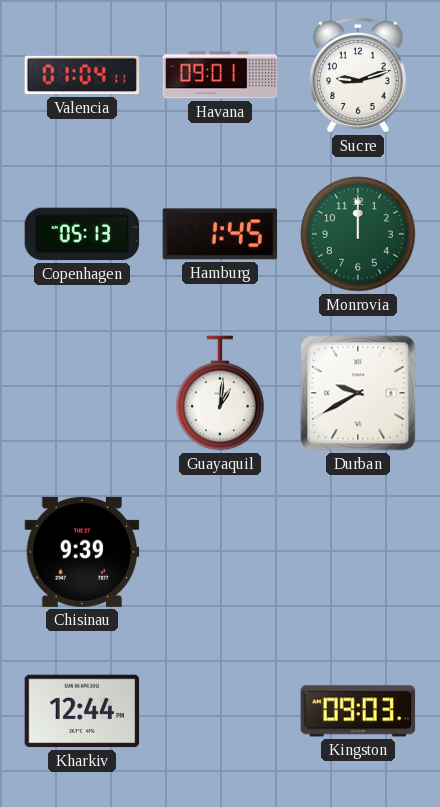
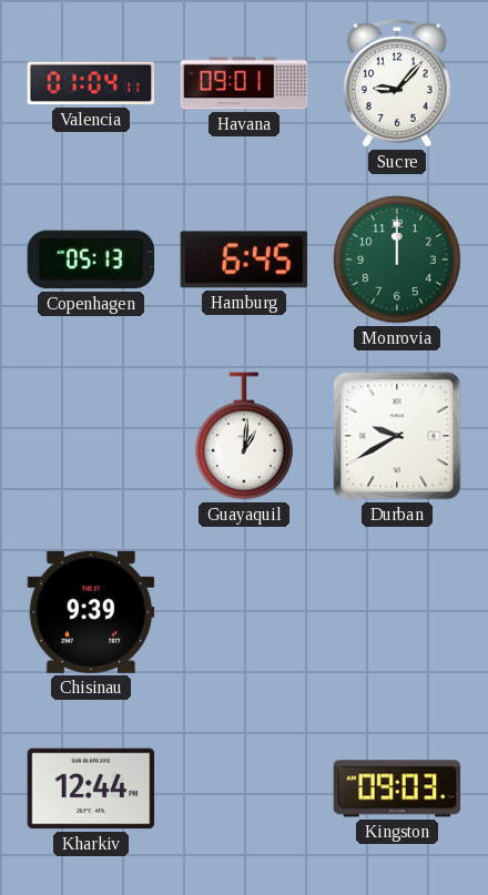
Sucre: 9:12 -> 9:07 (397, 83)
Hamburg: 1:45 -> 6:45 (244, 260)
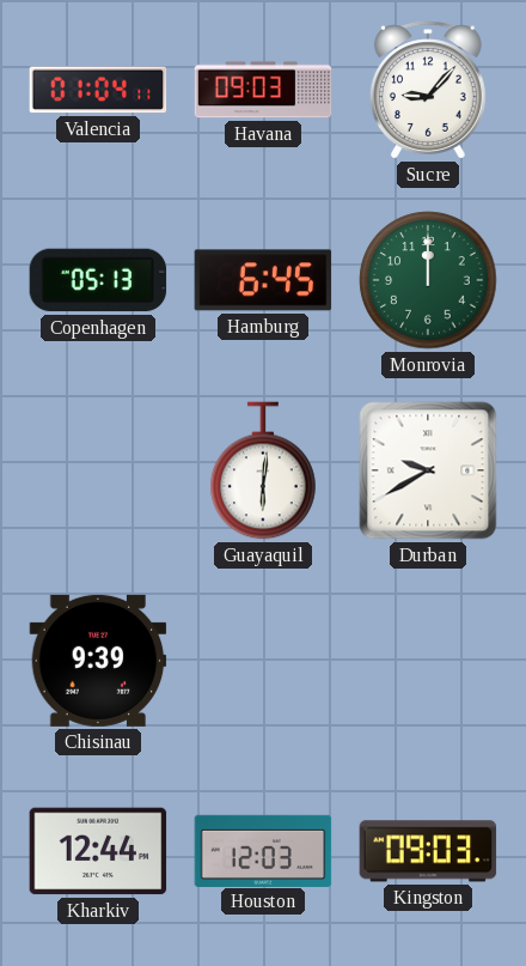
Havana: 09:01 -> 09:03 (263, 90)
Guayaquil: 1:01 -> 6:01 (263, 470)
Houston: none -> 12:03 (263, 850)
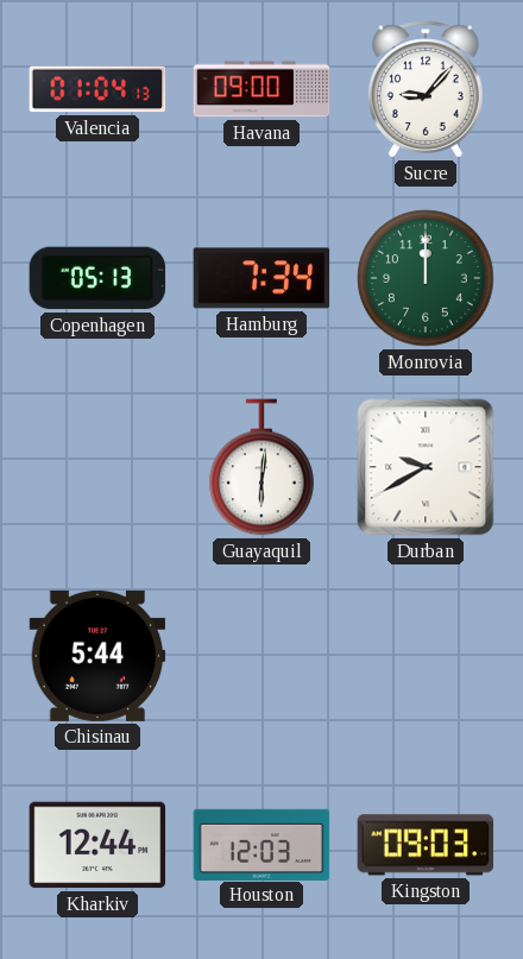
Valencia: 01:04:11 -> 01:04:13 (97, 89)
Havana: 09:03 -> 09:00 (261, 89)
Hamburg: 6:45 -> 7:34 (261, 278)
Chisinau: 9:39 -> 5:44 (97, 656)
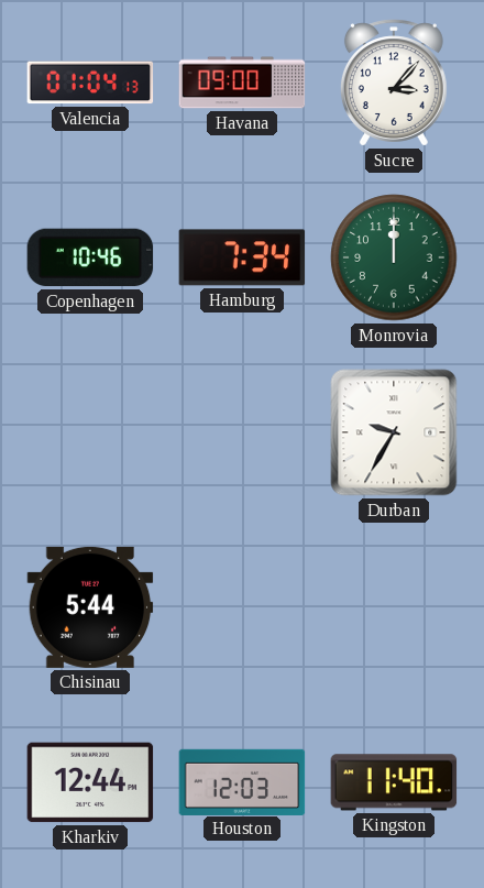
Sucre: 9:07 -> 3:07 (394, 83)
Copenhagen: 05:13 -> 10:46 (90, 257)
Guayaquil: 6:01 -> none (261, 467)
Durban: 9:40 -> 9:35 (394, 432)
Kingston: 09:03 -> 11:40 (394, 782)
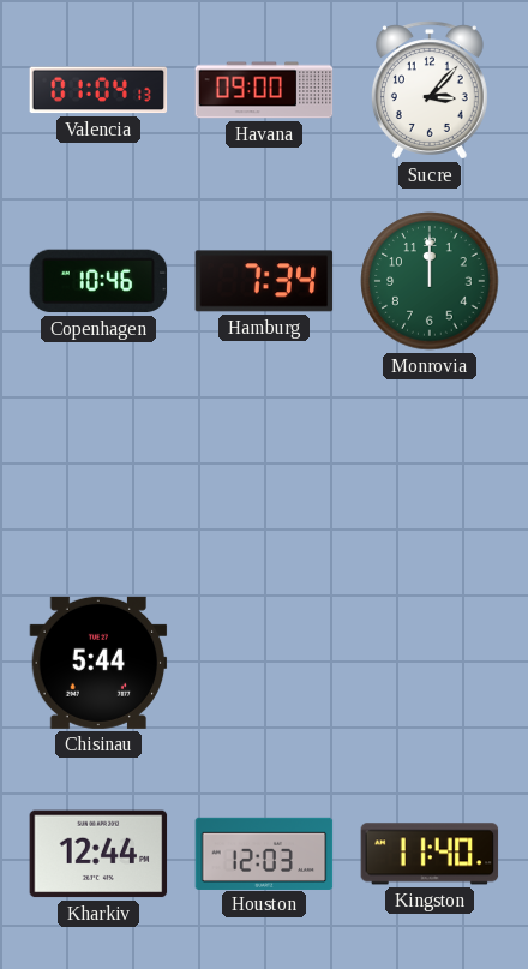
Durban: 9:35 -> none (394, 432)
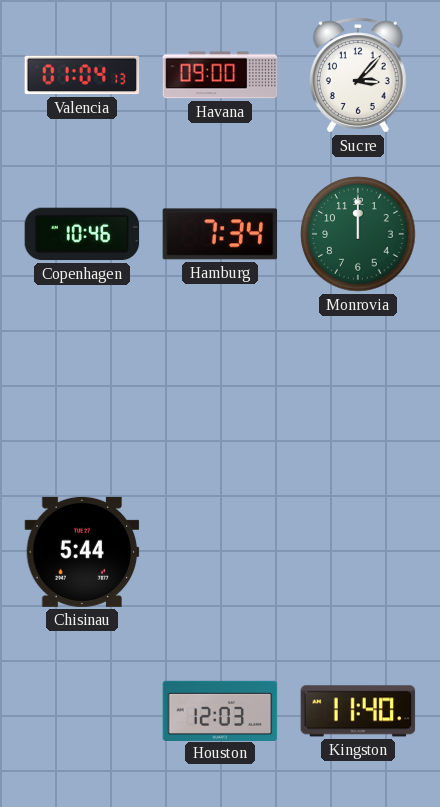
Kharkiv: 12:44 -> none (98, 854)
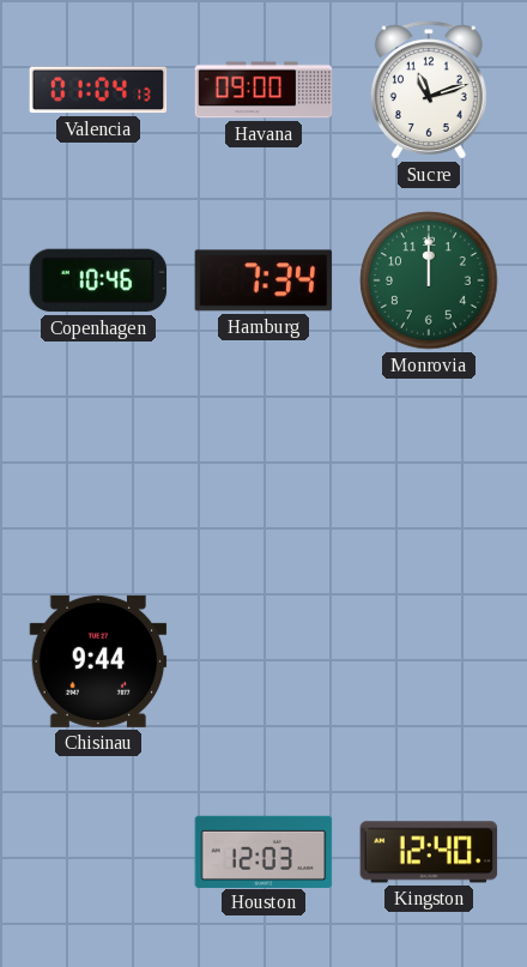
Sucre: 3:07 -> 11:12 (429, 90)
Chisinau: 5:44 -> 9:44 (98, 661)
Kingston: 11:40 -> 12:40 (429, 852)
